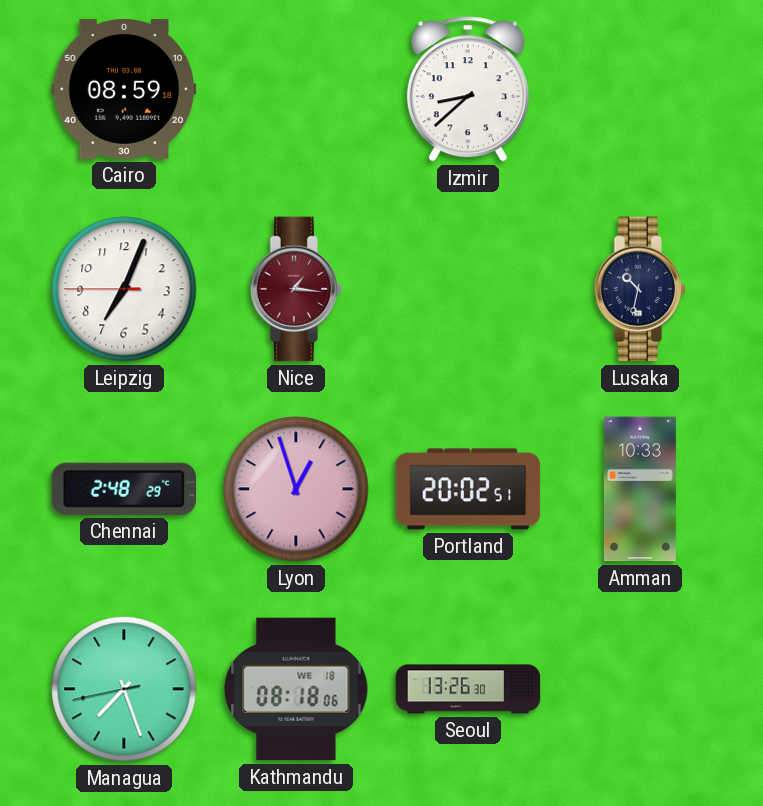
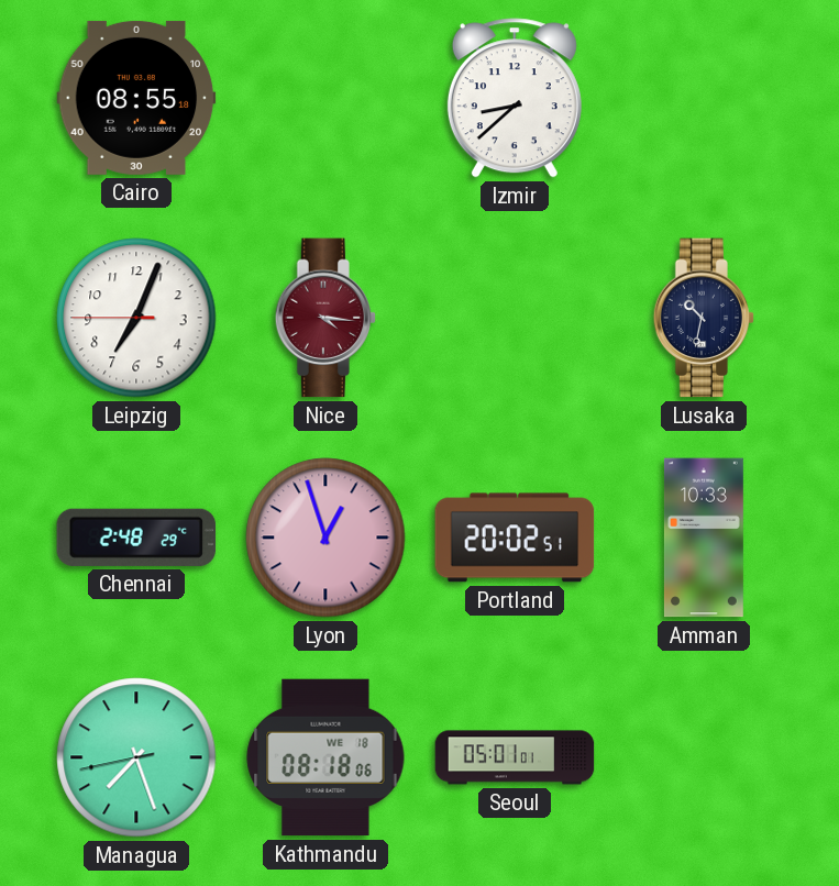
Cairo: 08:59 -> 08:55 (136, 98)
Nice: 1:16 -> 4:16 (325, 318)
Seoul: 13:26 -> 05:01 (515, 757)
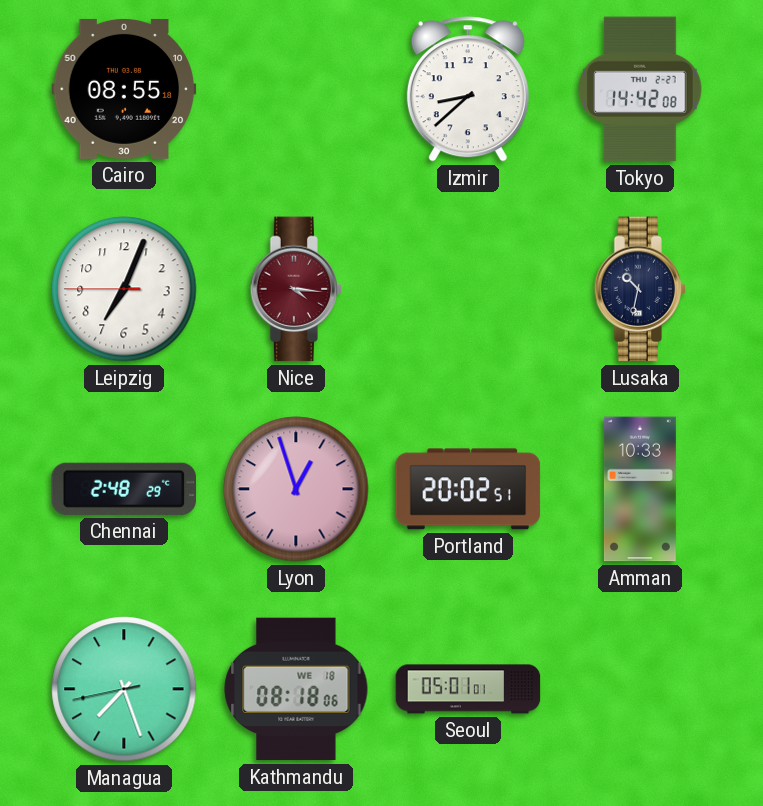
Tokyo: none -> 14:42 (641, 89)
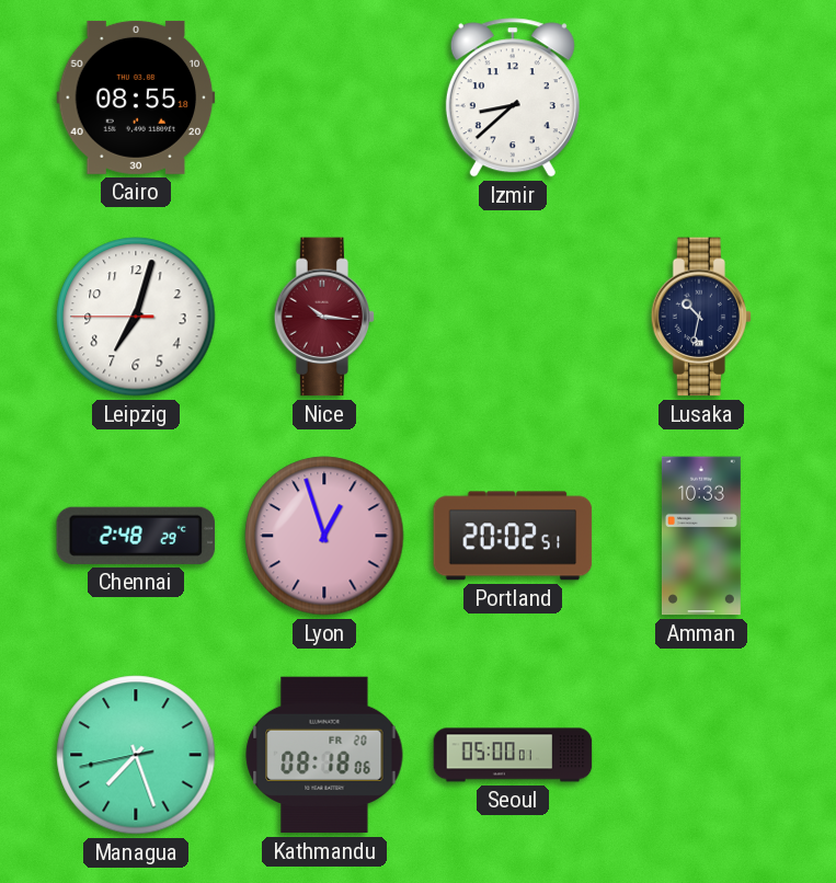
Tokyo: 14:42 -> none (641, 89)
Leipzig: 7:03 -> 7:02 (136, 317)
Nice: 4:16 -> 10:16 (324, 317)
Kathmandu date: WE 18 -> FR 20 (324, 755)
Seoul: 05:01 -> 05:00 (513, 755)
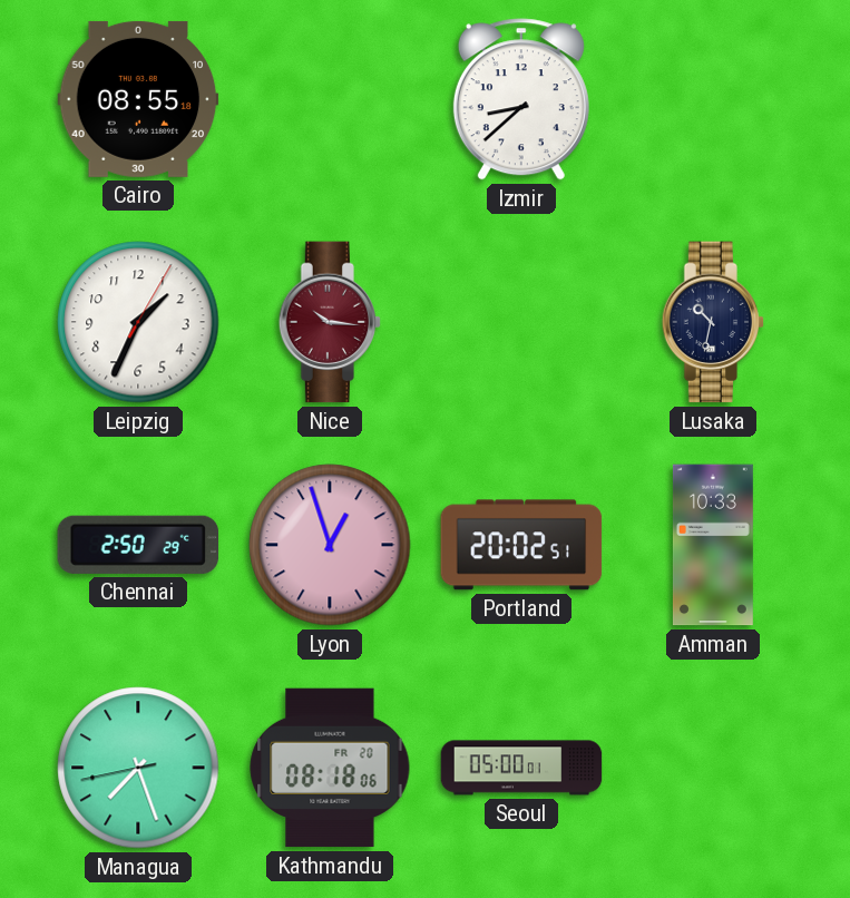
Leipzig: 7:02 -> 1:34 (138, 322)
Chennai: 2:48 -> 2:50 (138, 545)
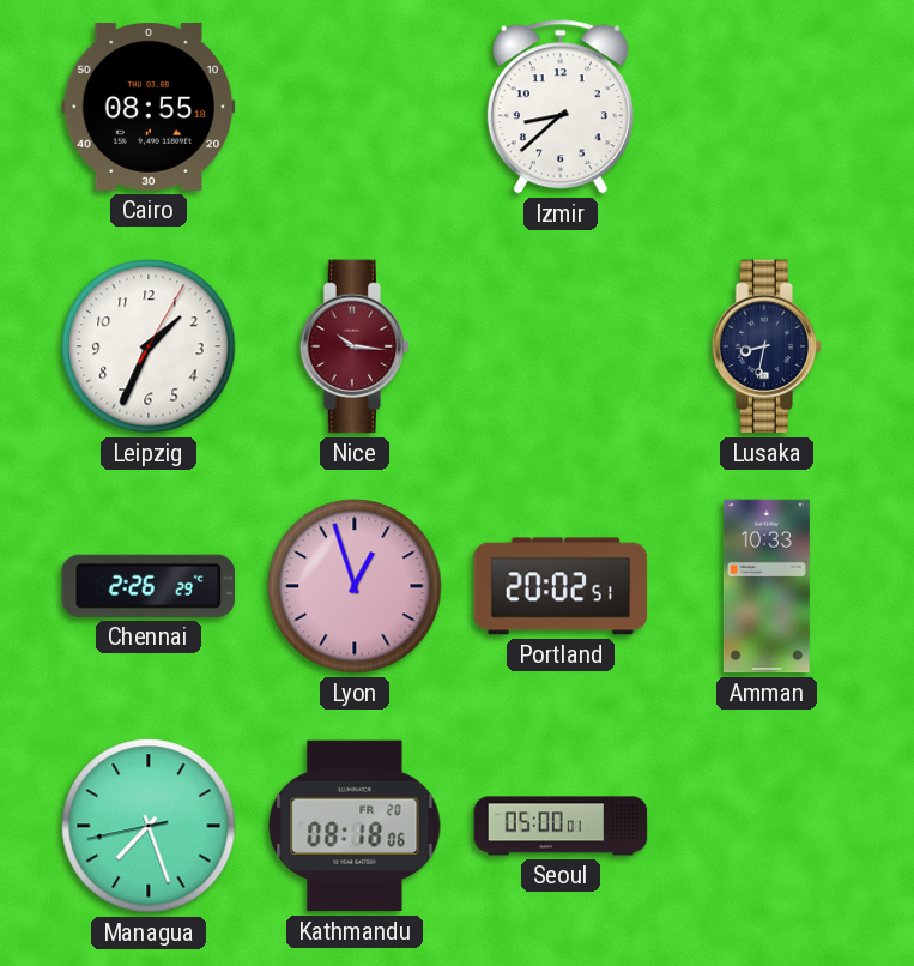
Lusaka: 10:32 -> 8:32 (767, 346)
Chennai: 2:50 -> 2:26 (149, 586)
